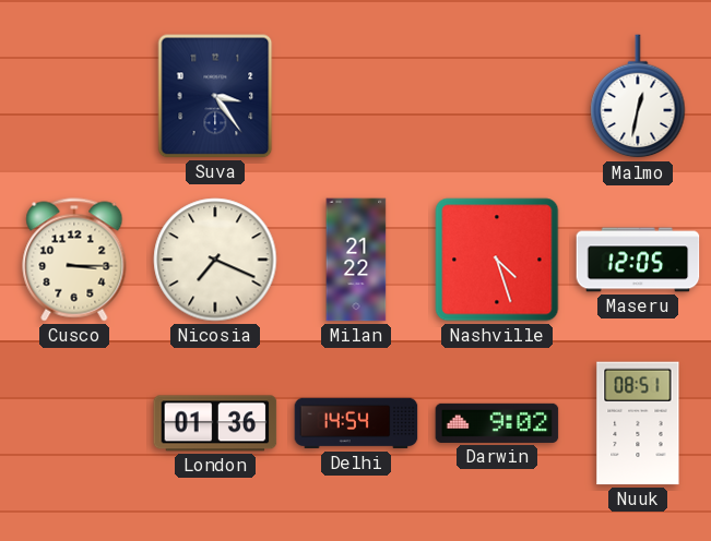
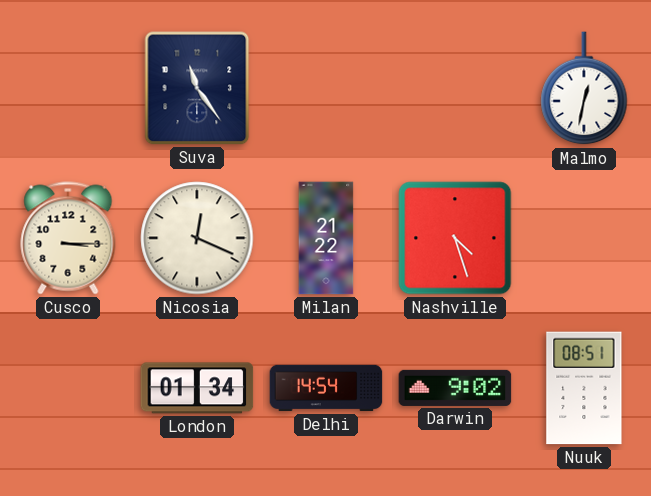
Suva: 3:24 -> 11:24 (197, 88)
Nicosia: 7:19 -> 12:19 (197, 238)
Maseru: 12:05 -> none (638, 260)
London: 01:36 -> 01:34 (197, 388)
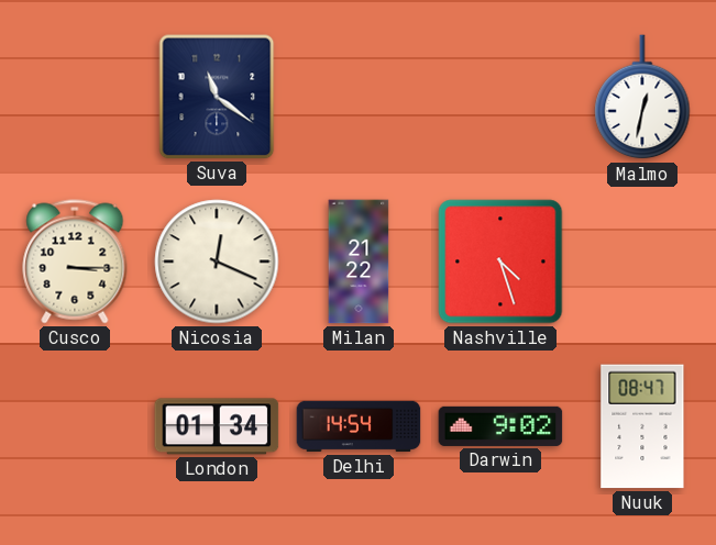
Suva: 11:24 -> 11:21 (217, 97)
Nuuk: 08:51 -> 08:47 (642, 426)
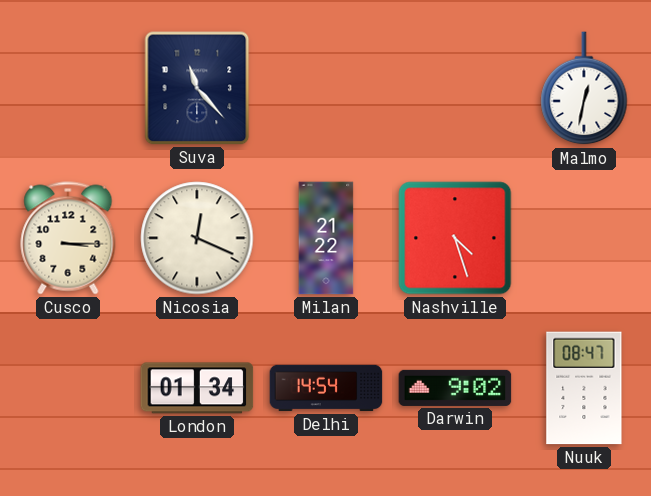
Suva: 11:21 -> 11:23 (197, 88)
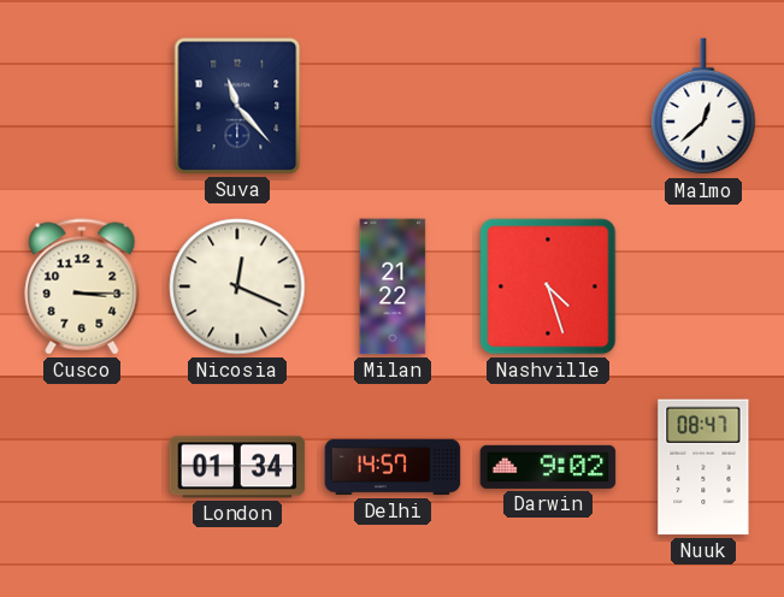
Malmo: 12:32 -> 12:38 (703, 107)
Delhi: 14:54 -> 14:57 (393, 467)
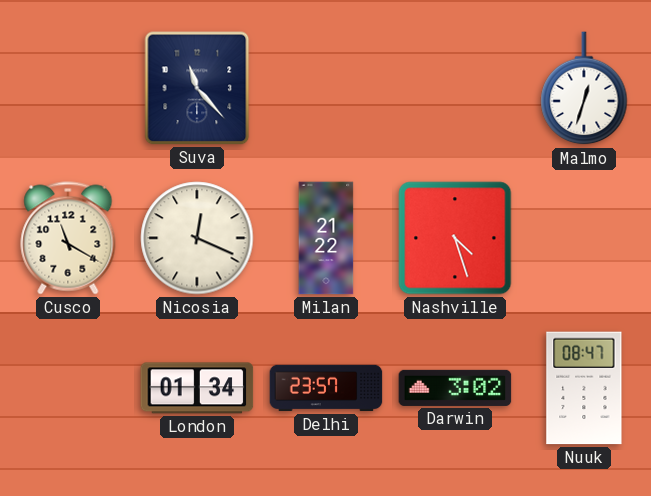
Malmo: 12:38 -> 12:33 (584, 89)
Cusco: 3:15 -> 11:20 (68, 238)
Delhi: 14:57 -> 23:57 (326, 388)
Darwin: 9:02 -> 3:02 (455, 388)
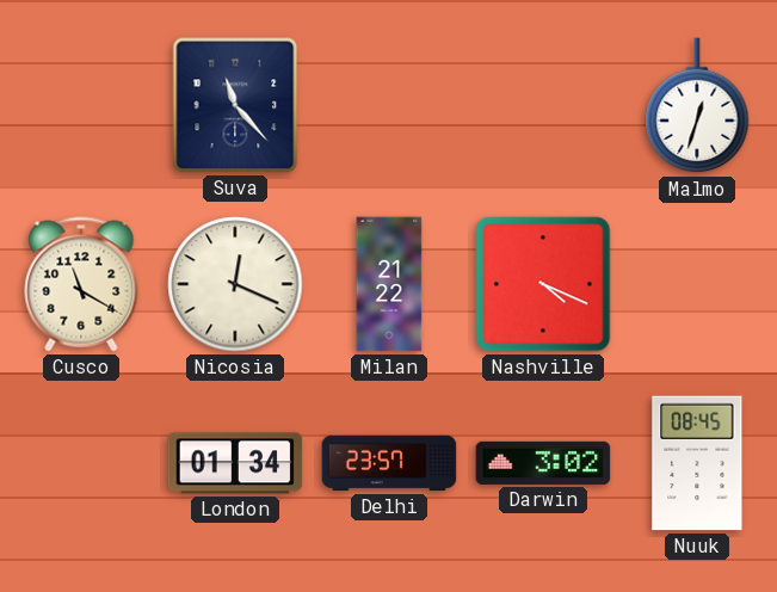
Nashville: 4:27 -> 4:19 (543, 284)
Nuuk: 08:47 -> 08:45 (697, 463)
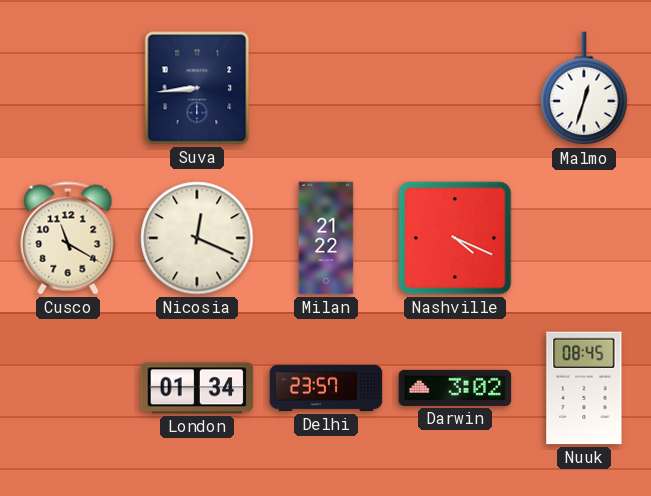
Suva: 11:23 -> 8:44 (197, 88)
